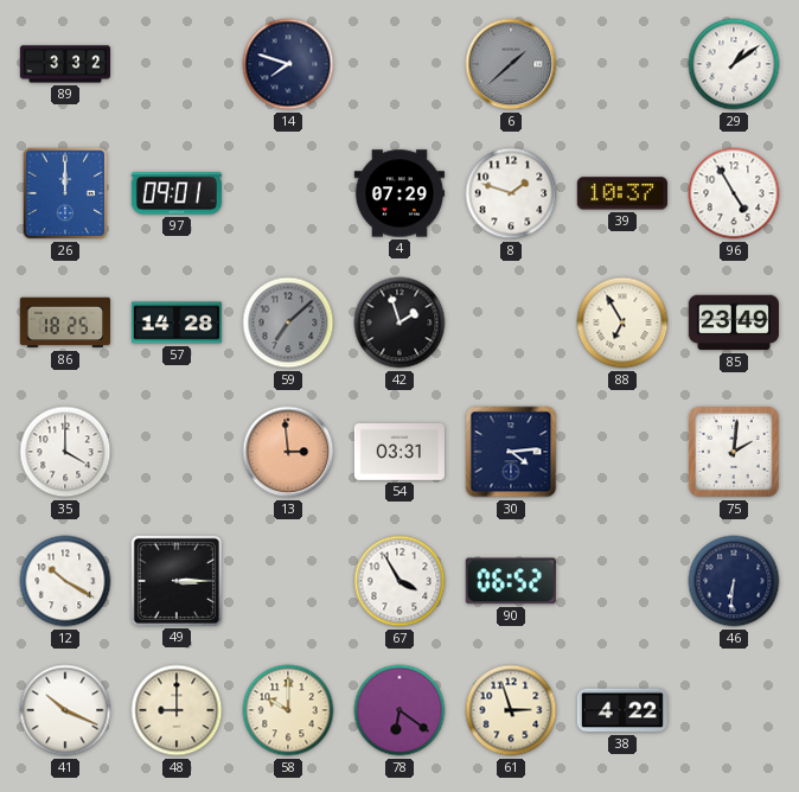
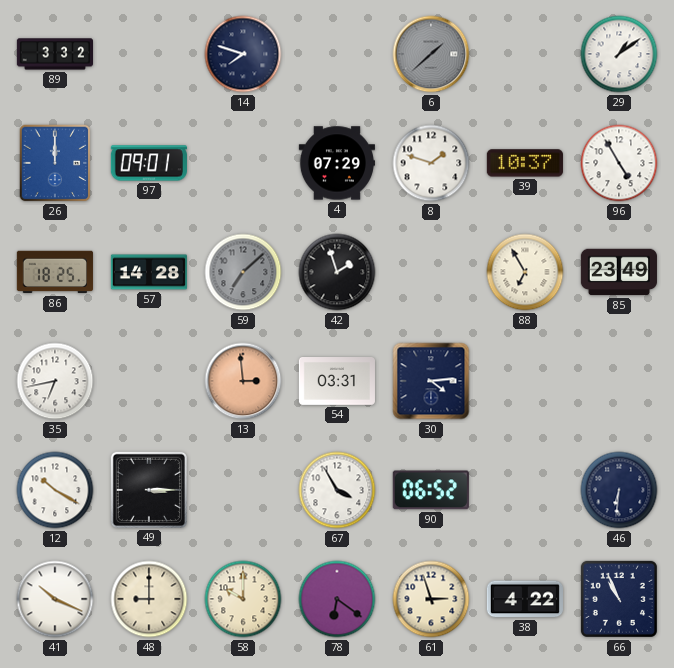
35: 4:00 -> 6:43 (55, 381)
75: 2:01 -> none (734, 452)
66: none -> 10:56 (619, 599)
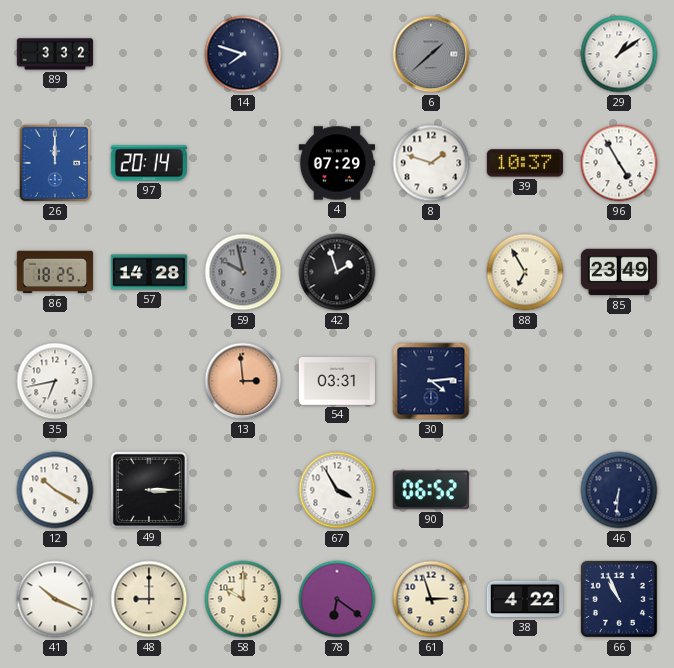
97: 09:01 -> 20:14 (149, 163)
59: 7:08 -> 9:58 (243, 272)
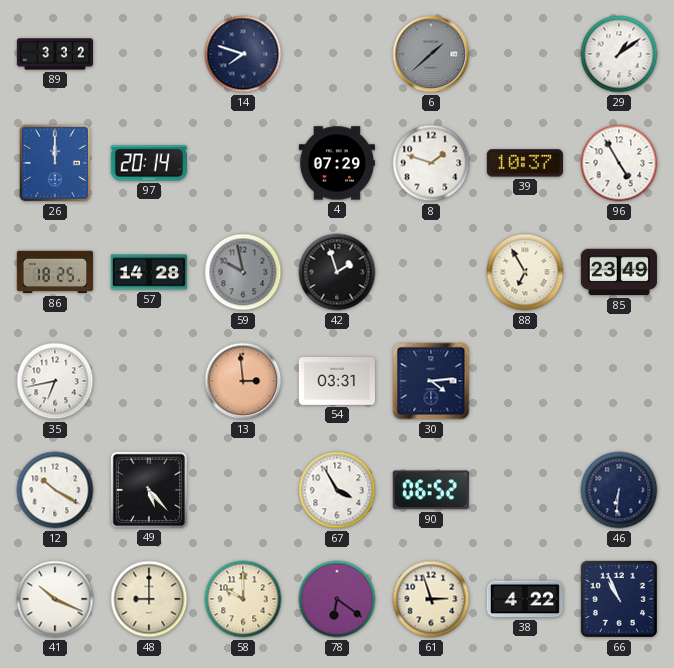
49: 3:15 -> 5:23 (149, 490)
